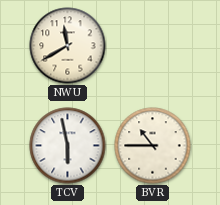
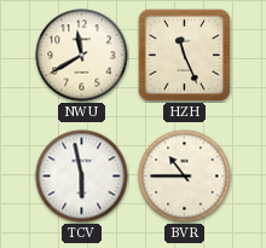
HZH: none -> 11:26 (184, 54)
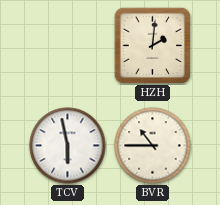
NWU: 11:40 -> none (82, 56)
HZH: 11:26 -> 2:01 (152, 45)
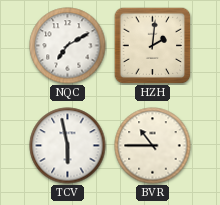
NQC: none -> 7:10 (68, 46)
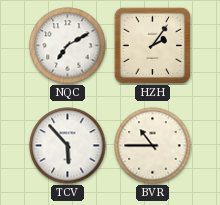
HZH: 2:01 -> 2:06 (152, 45)
TCV: 5:58 -> 5:53 (68, 146)
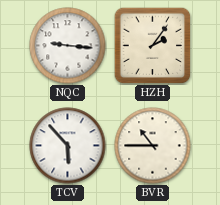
NQC: 7:10 -> 9:16 (68, 46)
